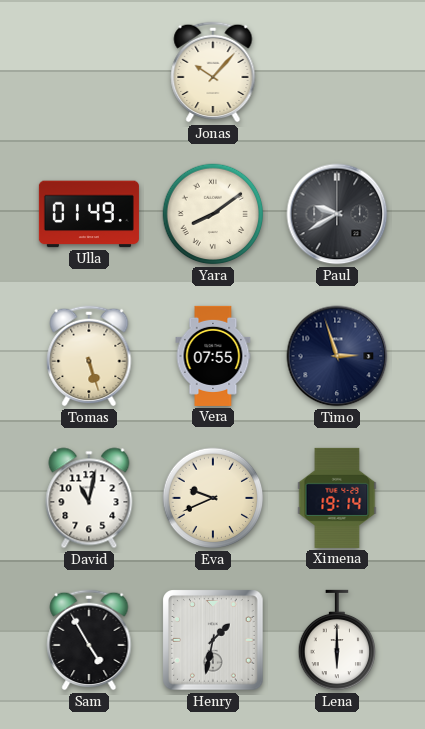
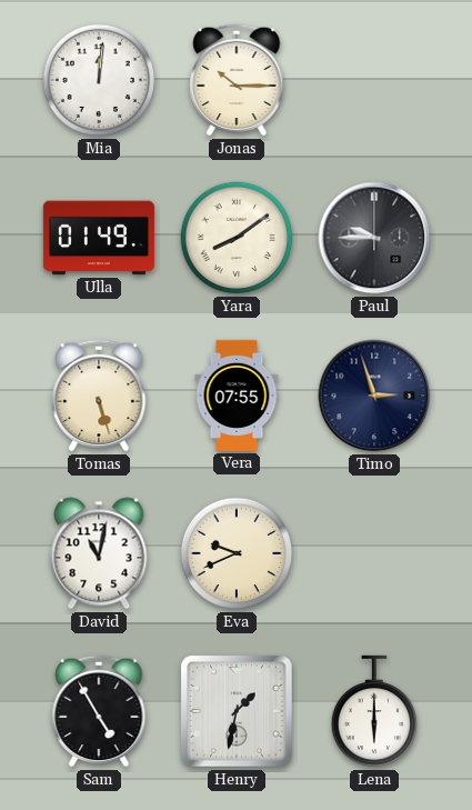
Mia: none -> 12:01 (99, 80)
Jonas: 10:07 -> 10:15 (237, 80)
Paul: 9:40 -> 9:45 (374, 238)
Ximena: 19:14 -> none (337, 498)
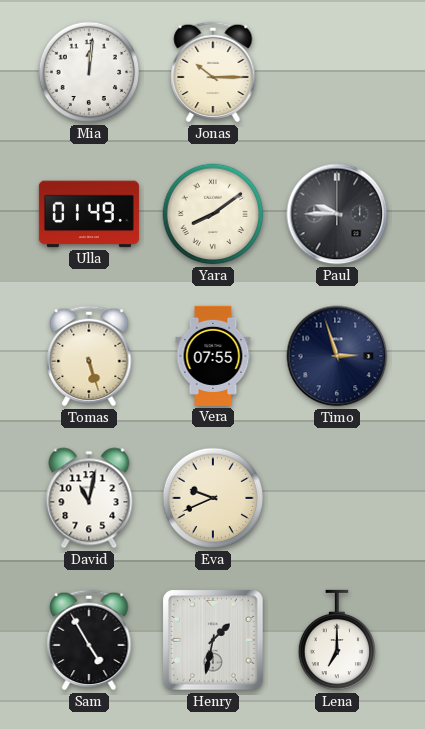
Lena: 6:00 -> 7:00 (336, 640)
